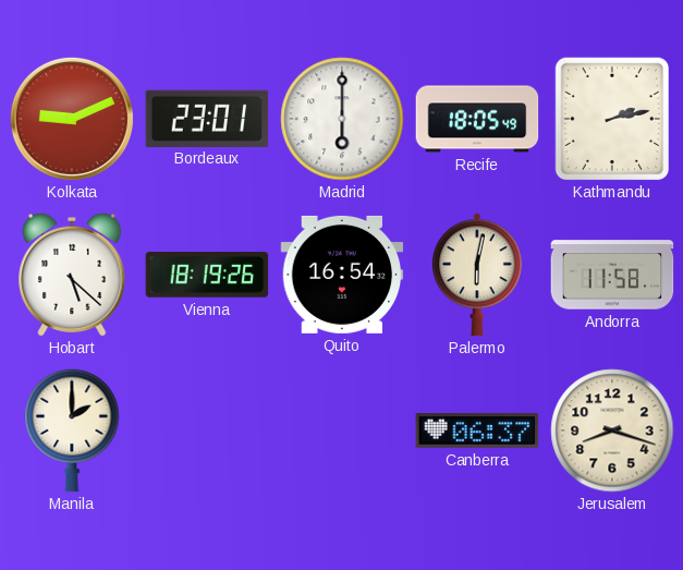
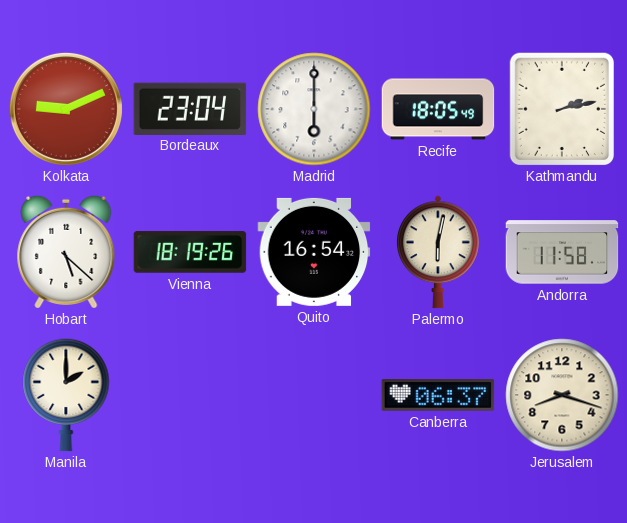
Bordeaux: 23:01 -> 23:04 (190, 108)
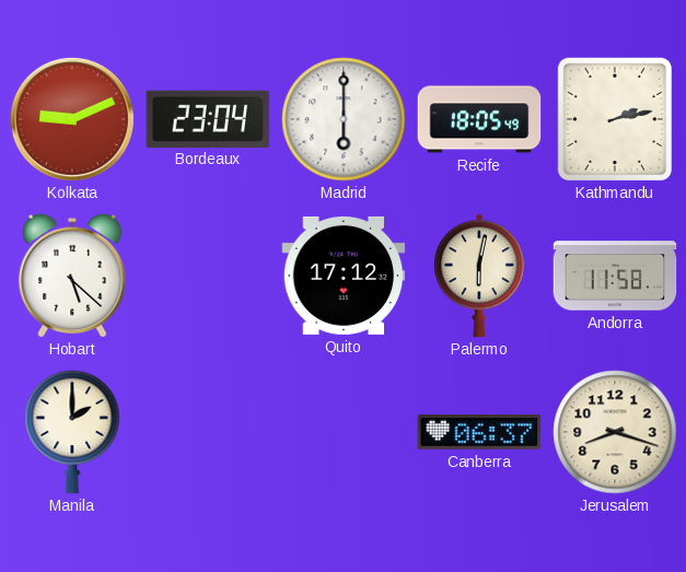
Vienna: 18:19 -> none (190, 252)
Quito: 16:54 -> 17:12 (344, 276)
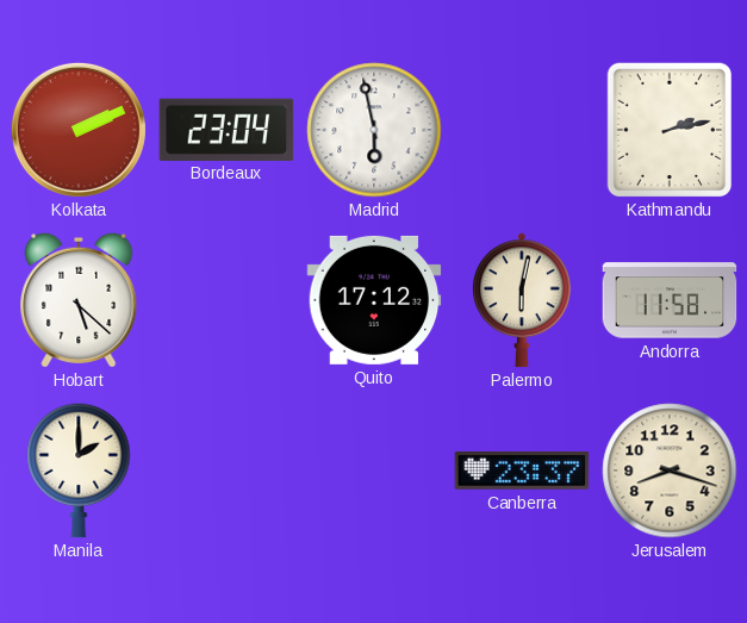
Kolkata: 9:11 -> 2:11 (79, 130)
Madrid: 6:00 -> 5:58 (374, 130)
Recife: 18:05 -> none (479, 119)
Canberra: 06:37 -> 23:37 (522, 471)
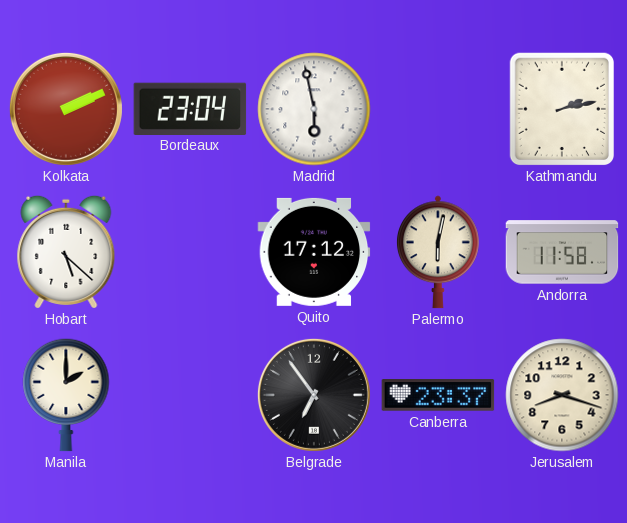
Belgrade: none -> 6:54 (314, 395)
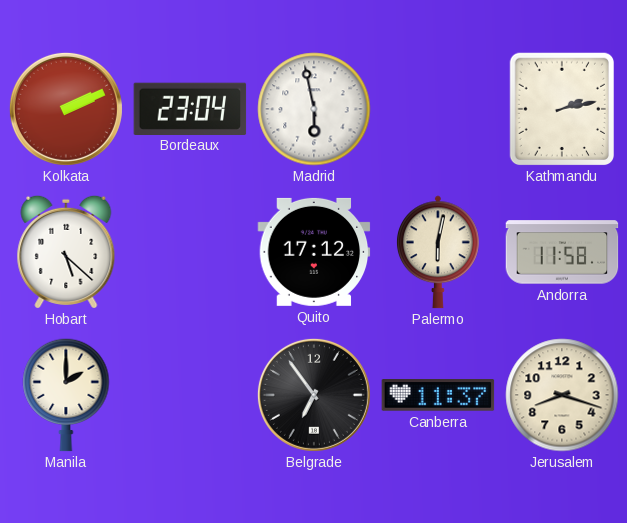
Canberra: 23:37 -> 11:37 (438, 395)
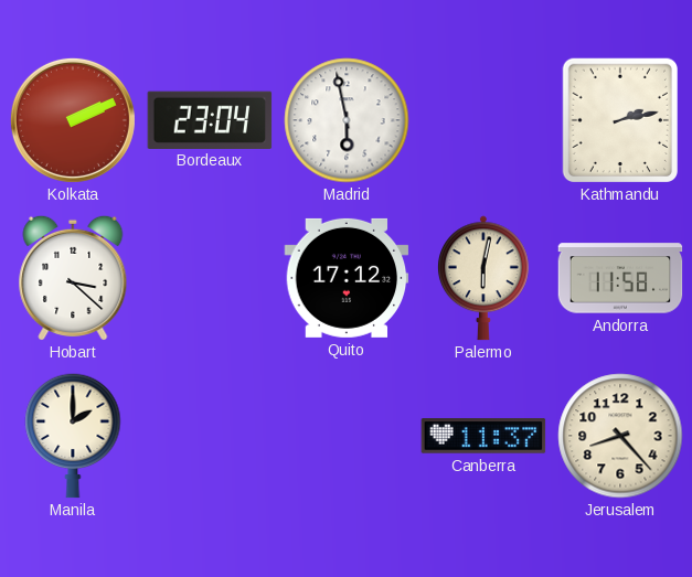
Hobart: 5:22 -> 3:22 (73, 278)
Belgrade: 6:54 -> none (314, 395)
Jerusalem: 8:18 -> 8:23 (620, 436)
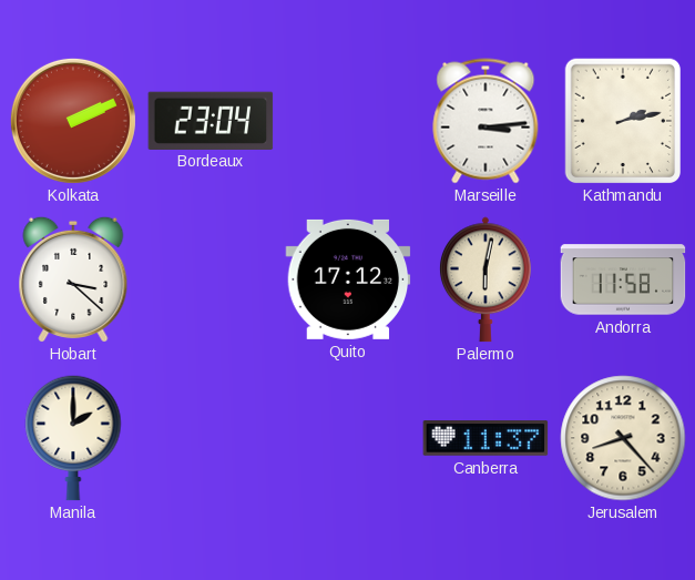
Madrid: 5:58 -> none (347, 120)
Marseille: none -> 3:14 (486, 121)
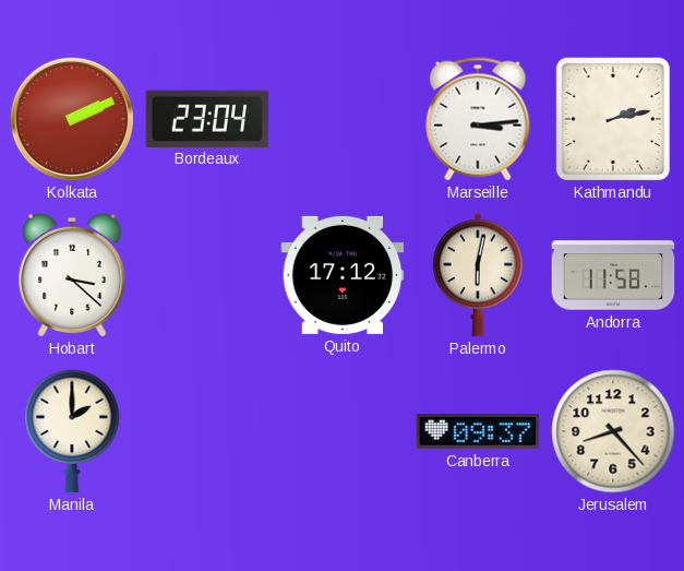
Canberra: 11:37 -> 09:37 (478, 431)
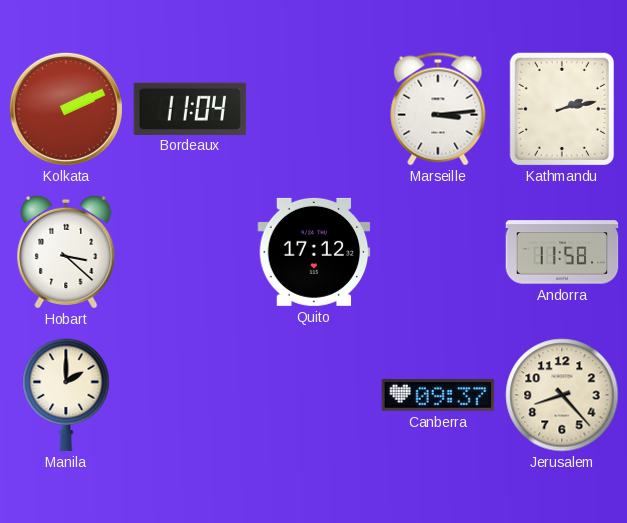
Bordeaux: 23:04 -> 11:04 (190, 108)
Palermo: 6:02 -> none (479, 275)
